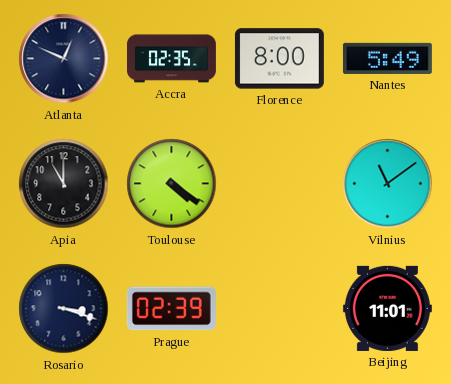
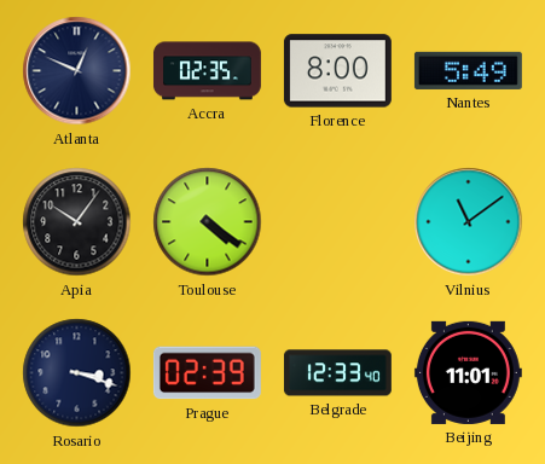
Apia: 11:00 -> 10:06 (77, 222)
Belgrade: none -> 12:33 (337, 373)
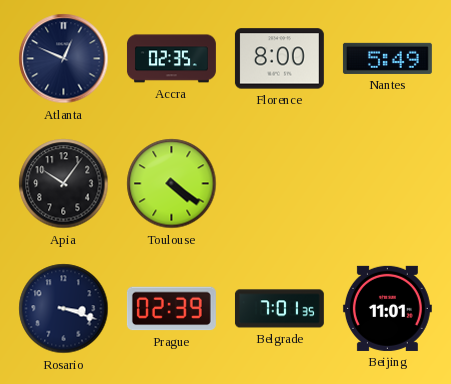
Vilnius: 11:09 -> none (469, 222)
Belgrade: 12:33 -> 7:01 (279, 309)
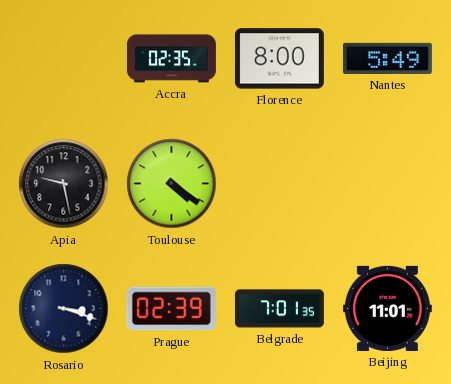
Atlanta: 12:49 -> none (64, 59)
Apia: 10:06 -> 9:28 (64, 184)
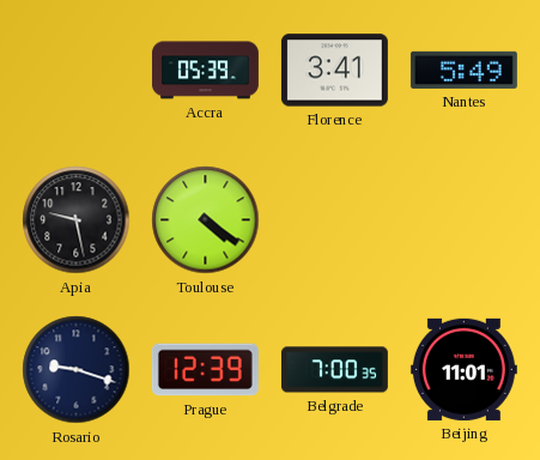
Accra: 02:35 -> 05:39 (205, 71)
Florence: 8:00 -> 3:41 (334, 71)
Rosario: 3:18 -> 9:18 (77, 370)
Prague: 02:39 -> 12:39 (205, 370)
Belgrade: 7:01 -> 7:00 (334, 370)
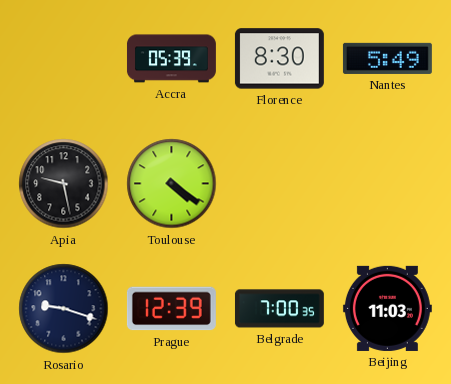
Florence: 3:41 -> 8:30 (279, 59)
Beijing: 11:01 -> 11:03 (387, 308)
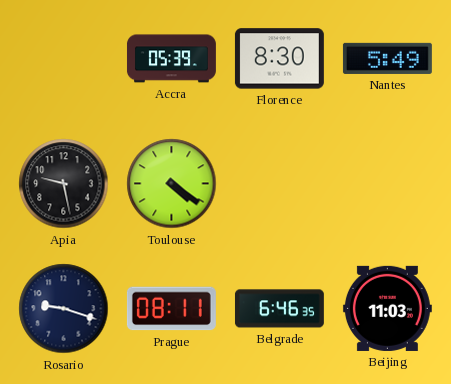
Prague: 12:39 -> 08:11 (171, 309)
Belgrade: 7:00 -> 6:46 (279, 309)
